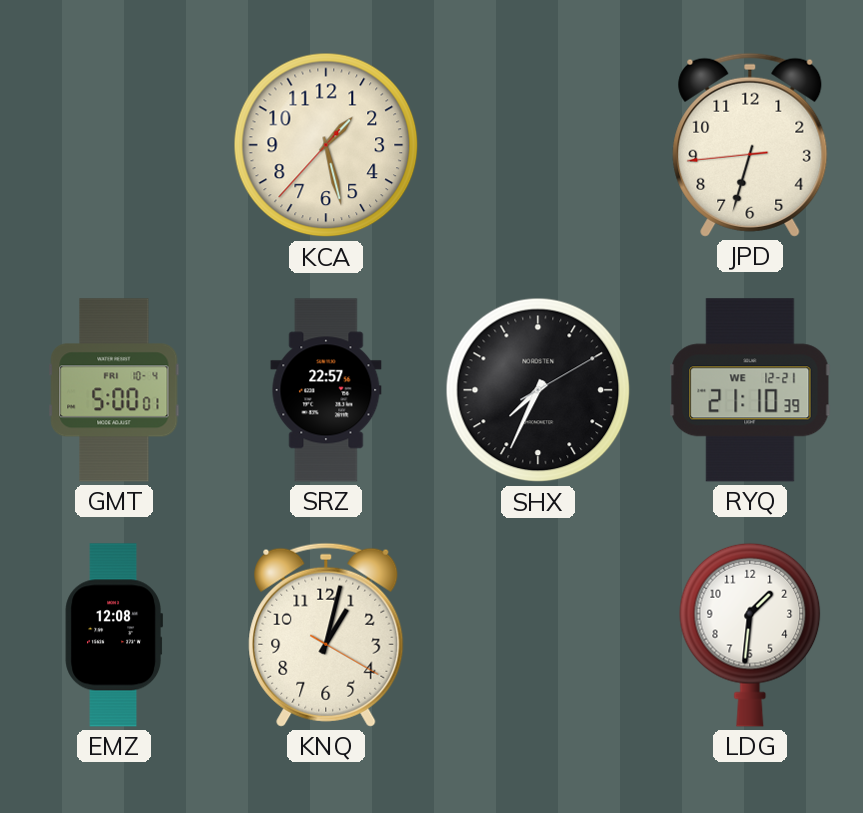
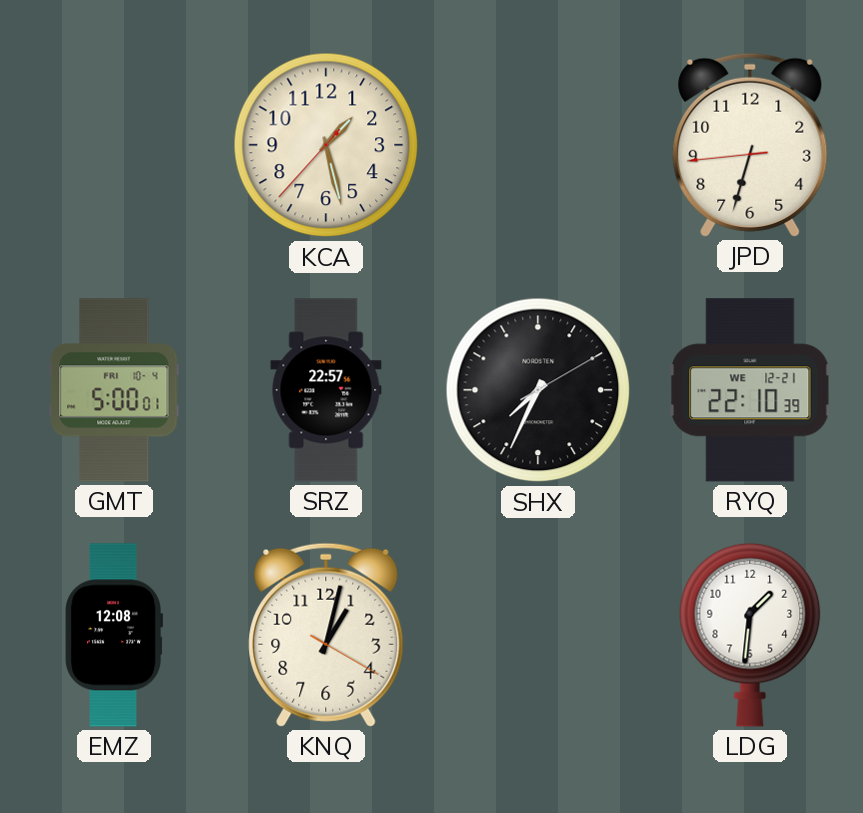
RYQ: 21:10 -> 22:10 (750, 390)
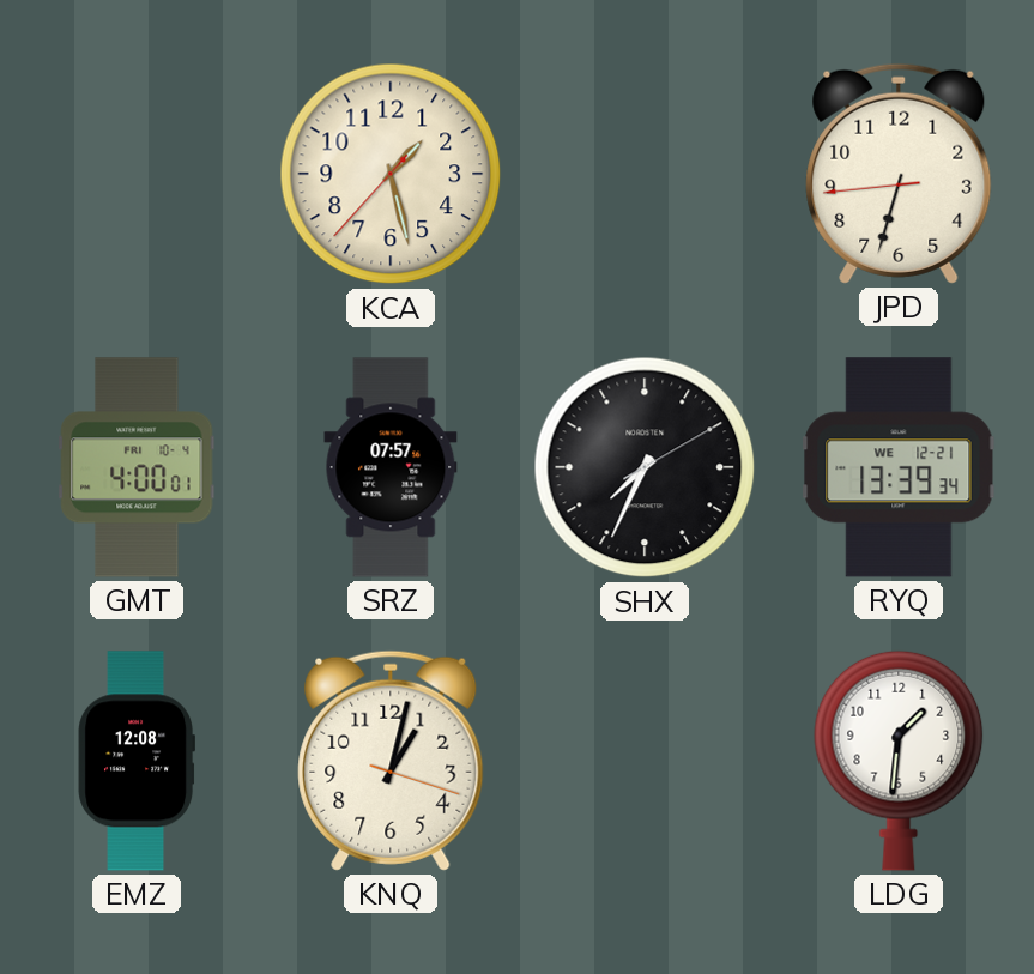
GMT: 5:00 -> 4:00 (137, 467)
SRZ: 22:57 -> 07:57 (391, 467)
RYQ: 22:10 -> 13:39 (899, 467)
KNQ: 1:02:20 -> 1:02:18 (391, 761)
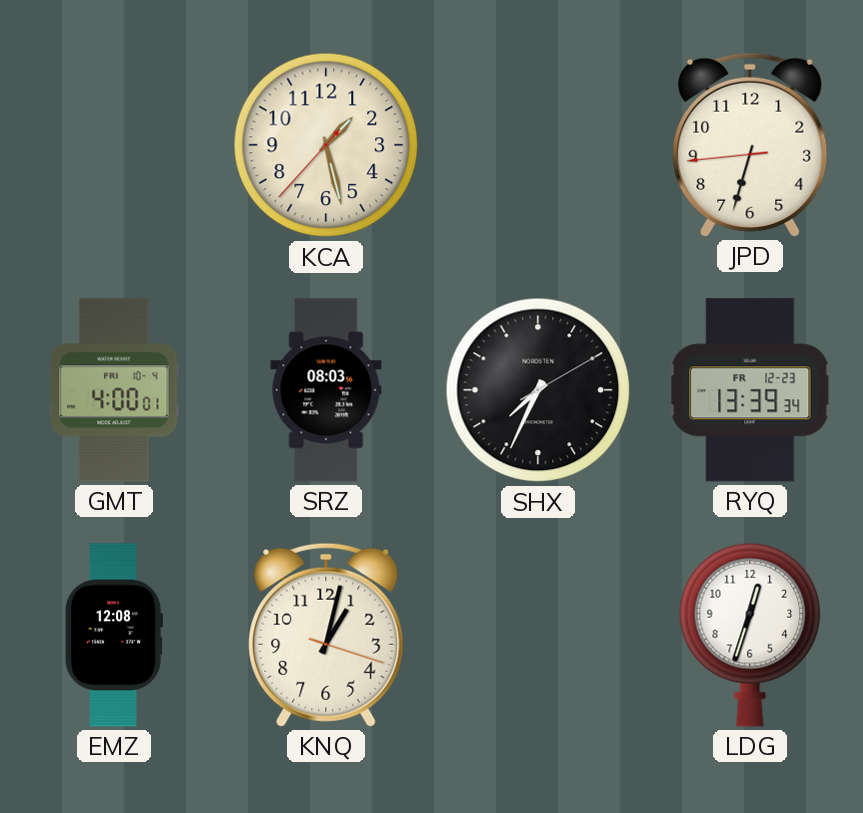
SRZ: 07:57 -> 08:03 (326, 390)
RYQ date: WE 12-21 -> FR 12-23 (750, 390)
LDG: 1:31 -> 12:33 (750, 635)
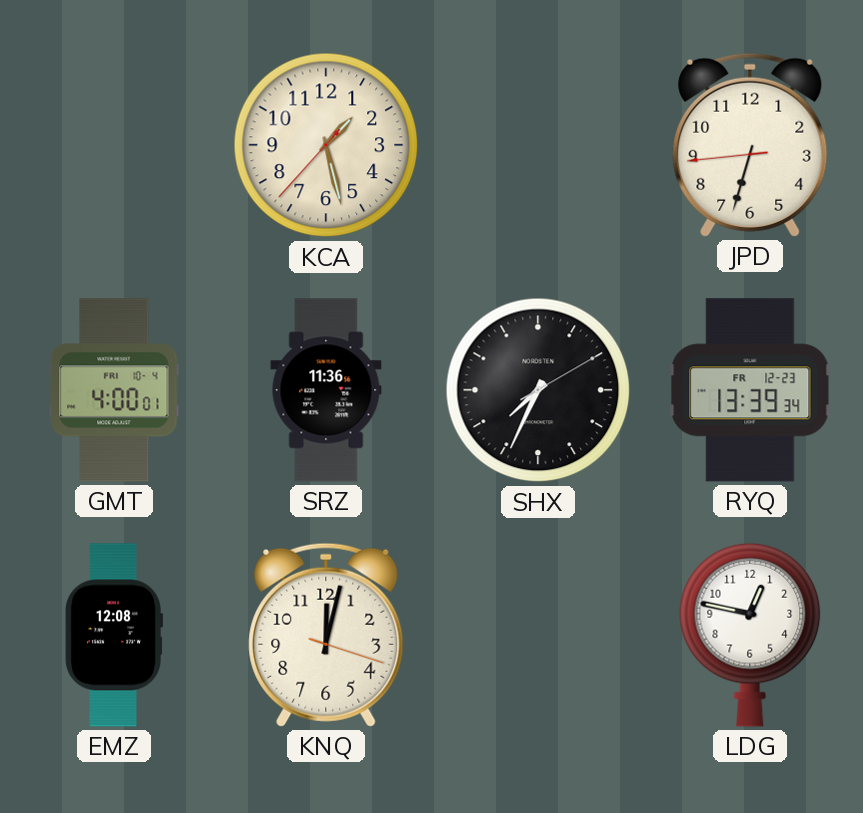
SRZ: 08:03 -> 11:36 (326, 390)
KNQ: 1:02 -> 12:02 (326, 635)
LDG: 12:33 -> 12:47 (750, 635)
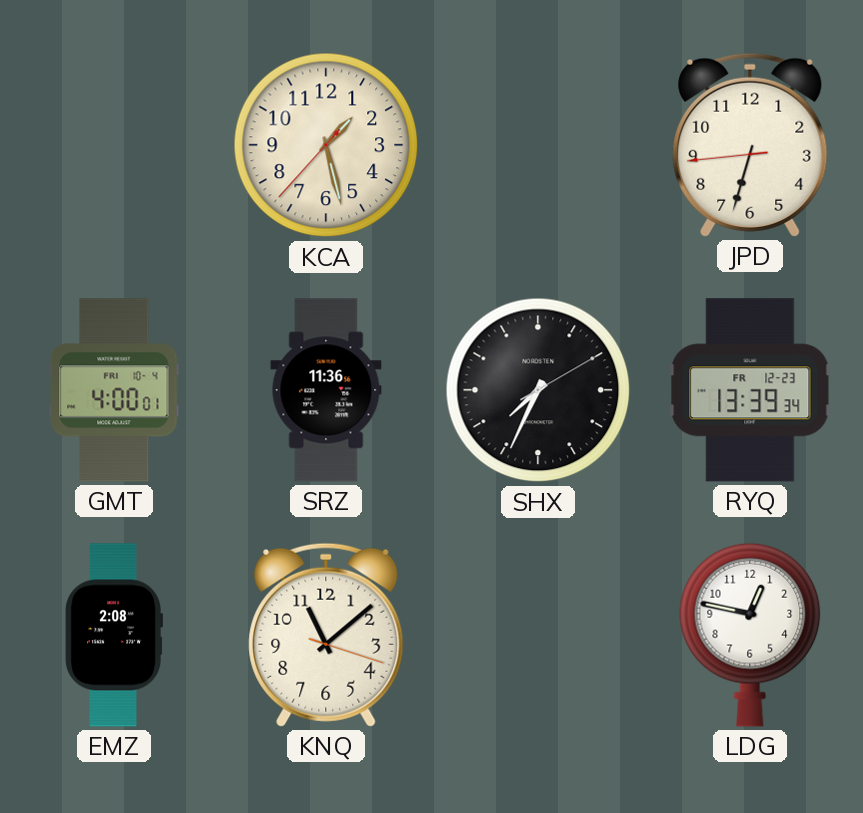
EMZ: 12:08 -> 2:08 (113, 635)
KNQ: 12:02 -> 11:08 (326, 635)
